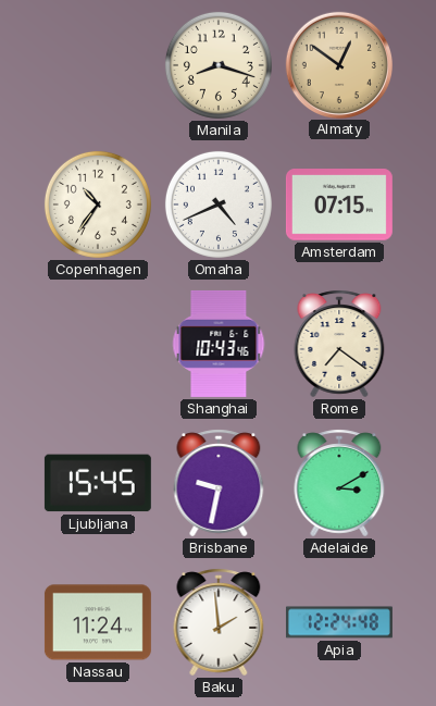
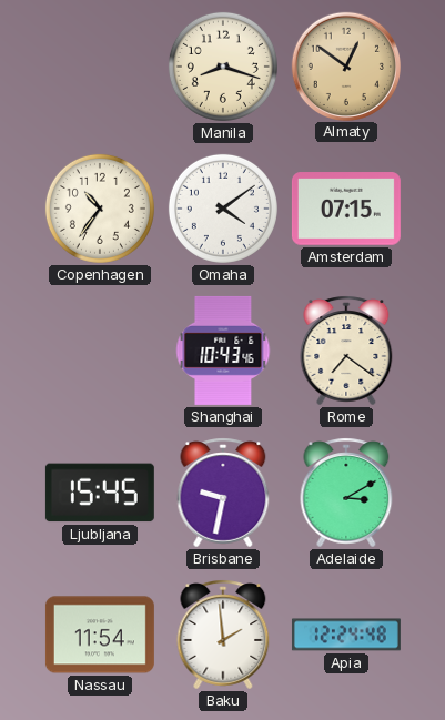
Omaha: 4:41 -> 4:09 (223, 209)
Nassau: 11:24 -> 11:54 (100, 635)
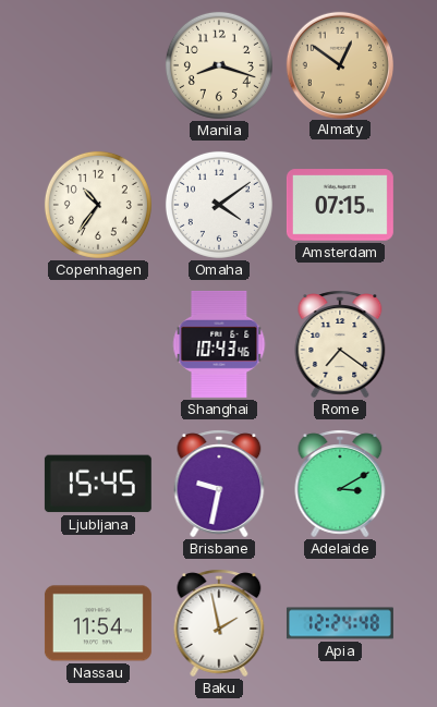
Baku: 1:59 -> 1:58 (219, 623)
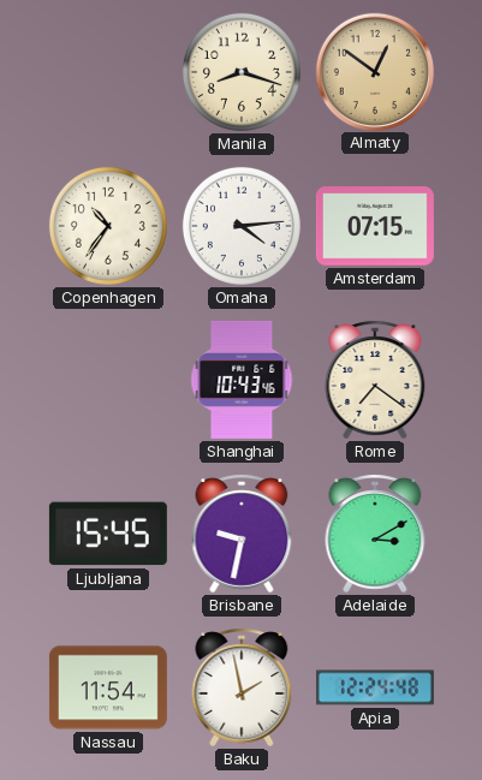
Omaha: 4:09 -> 4:14 (242, 226)
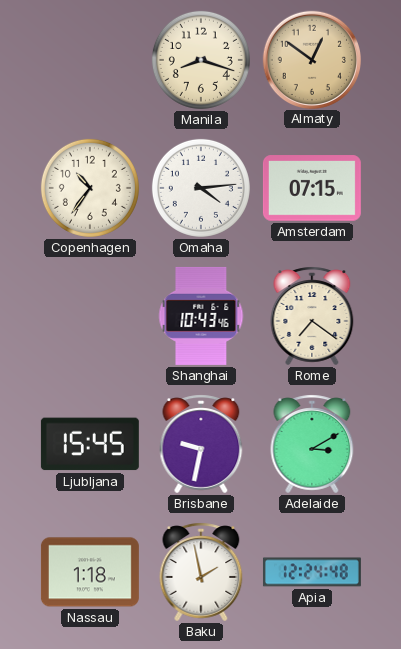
Nassau: 11:54 -> 1:18 (90, 572)
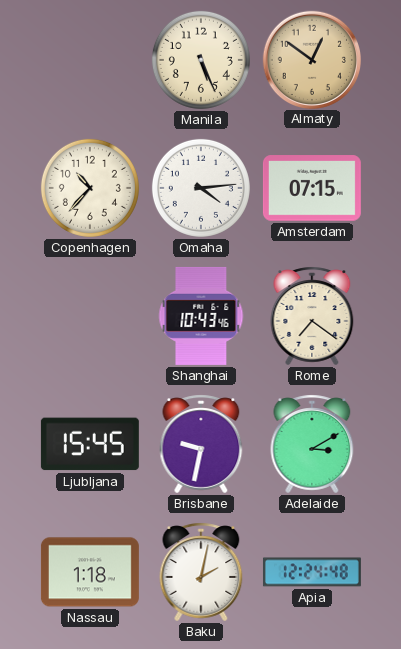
Manila: 8:18 -> 5:26 (201, 60)
Copenhagen: 10:36 -> 10:37 (90, 188)
Baku: 1:58 -> 2:02 (201, 572)
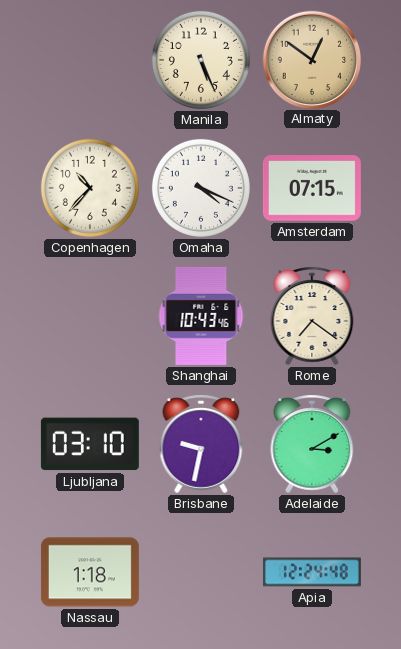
Omaha: 4:14 -> 4:19 (201, 188)
Ljubljana: 15:45 -> 03:10 (90, 444)
Baku: 2:02 -> none (201, 572)
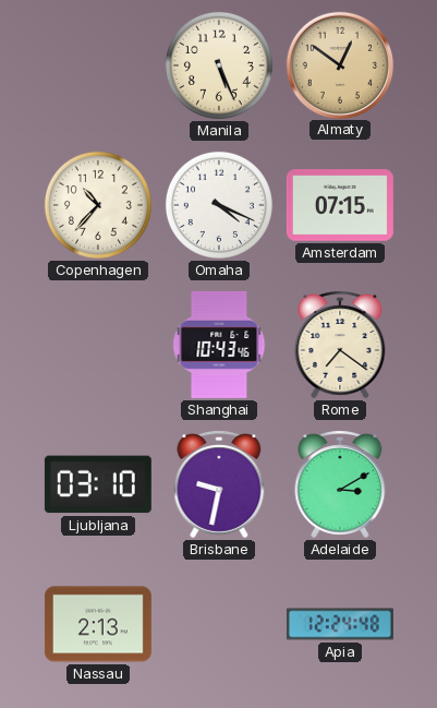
Nassau: 1:18 -> 2:13 (98, 624)
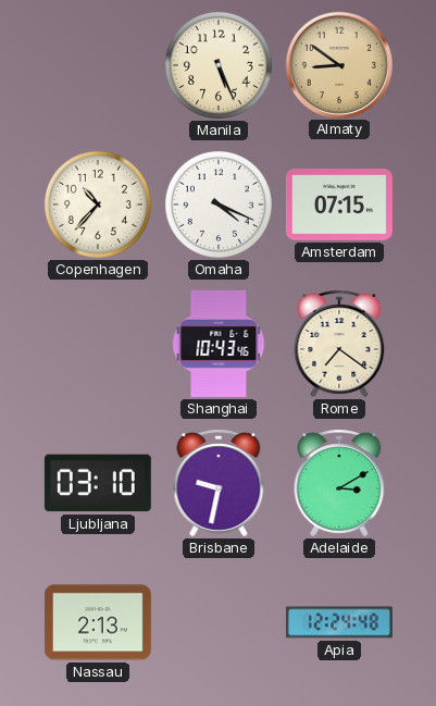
Almaty: 12:51 -> 8:51 (338, 64)
